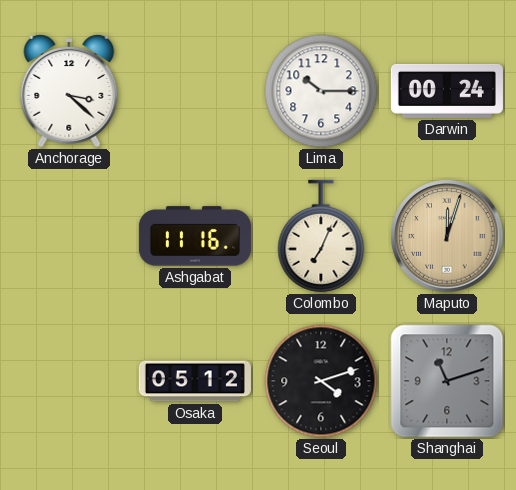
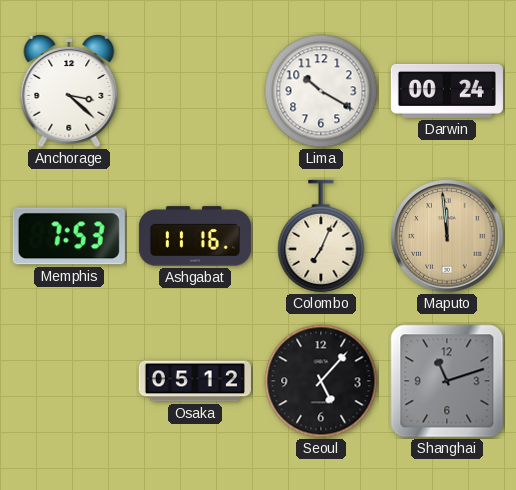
Lima: 10:15 -> 10:20 (321, 91)
Memphis: none -> 7:53 (69, 236)
Maputo: 12:03 -> 11:59 (447, 236)
Seoul: 4:12 -> 5:07 (321, 381)
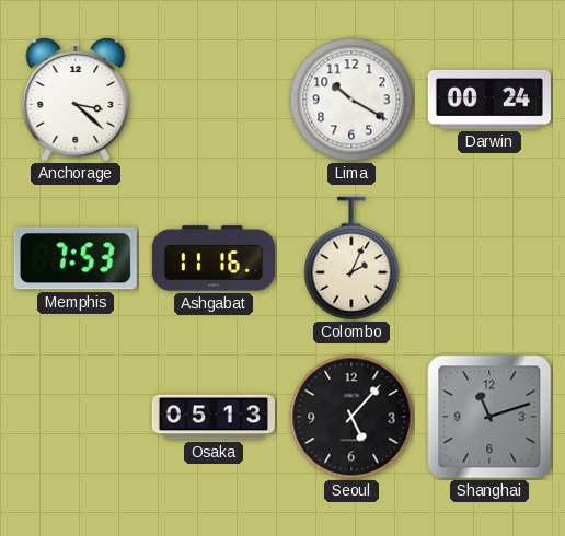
Colombo: 7:04 -> 2:04 (351, 258)
Maputo: 11:59 -> none (447, 236)
Osaka: 05:12 -> 05:13 (214, 417)
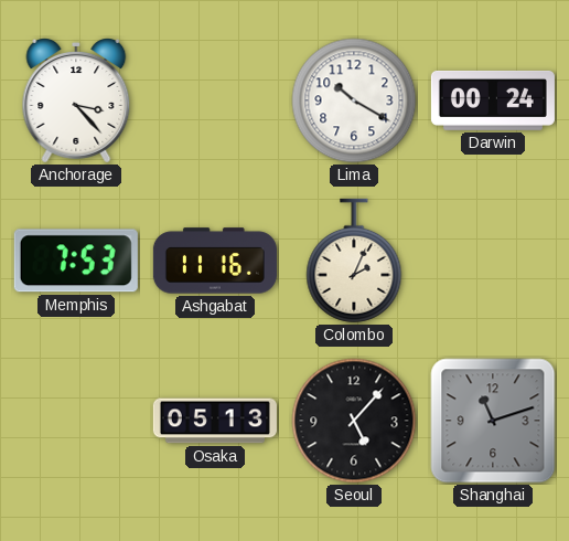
Anchorage: 3:22 -> 3:23 (76, 102)
